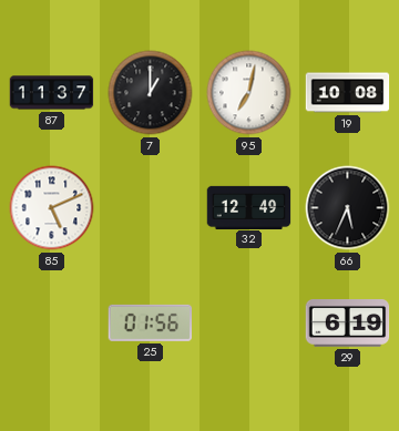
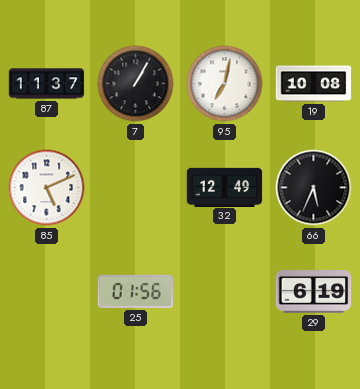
7: 1:00 -> 1:05 (136, 84)
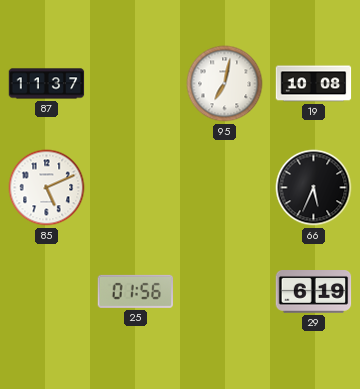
7: 1:05 -> none (136, 84)
32: 12:49 -> none (225, 187)
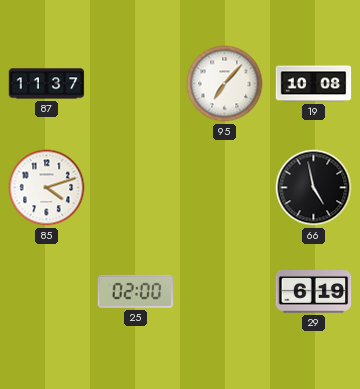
95: 7:02 -> 7:07 (225, 84)
85: 5:11 -> 4:12 (47, 188)
66: 5:34 -> 4:58 (314, 188)
25: 01:56 -> 02:00 (136, 291)
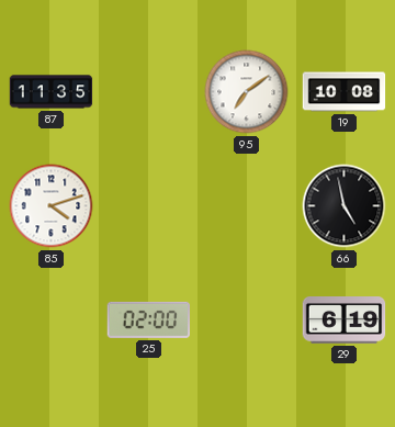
87: 11:37 -> 11:35 (52, 92)
95: 7:07 -> 7:09 (247, 92)
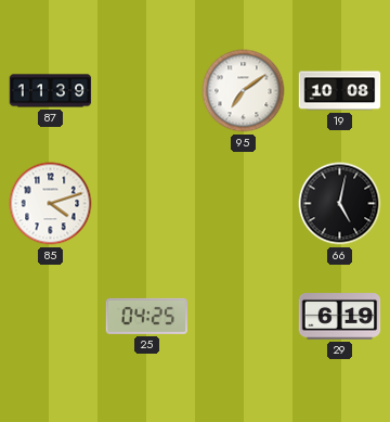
87: 11:35 -> 11:39 (51, 91)
66: 4:58 -> 5:02 (340, 204)
25: 02:00 -> 04:25 (147, 316)
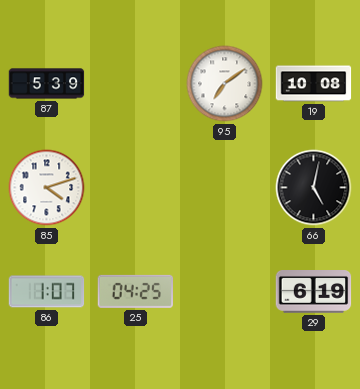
87: 11:39 -> 5:39 (47, 84)
86: none -> 1:07 (47, 292)
